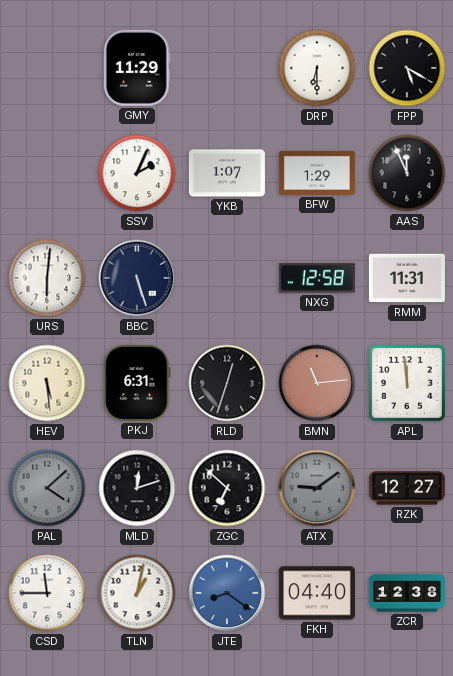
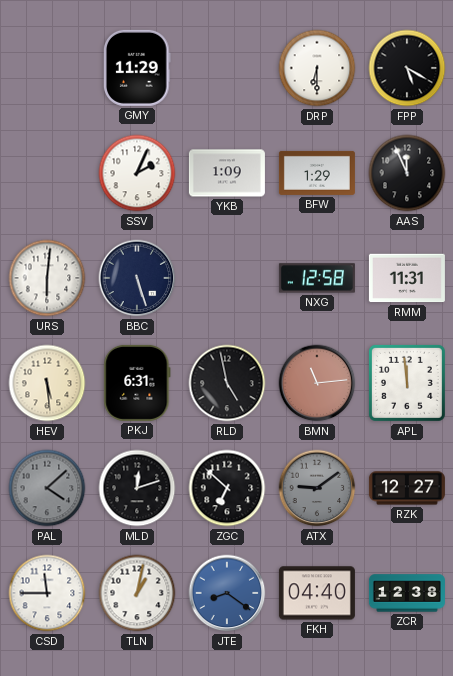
YKB: 1:07 -> 1:09 (227, 173)
RLD: 12:33 -> 4:58 (227, 383)
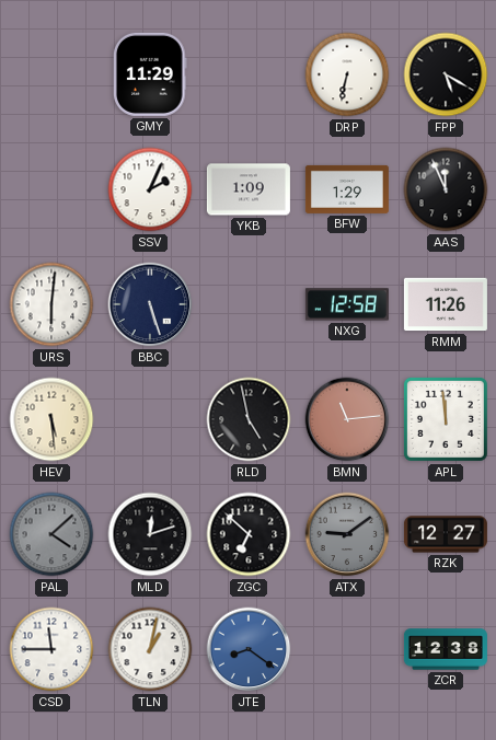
DRP: 6:30 -> 6:32 (347, 74)
RMM: 11:31 -> 11:26 (446, 304)
PKJ: 6:31 -> none (137, 383)
FKH: 04:40 -> none (317, 593)
